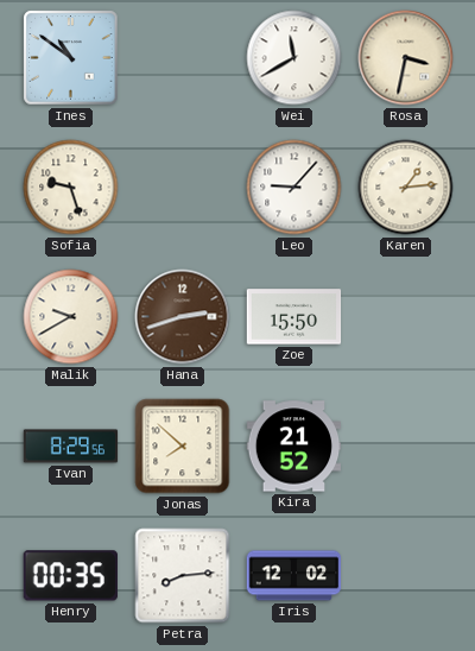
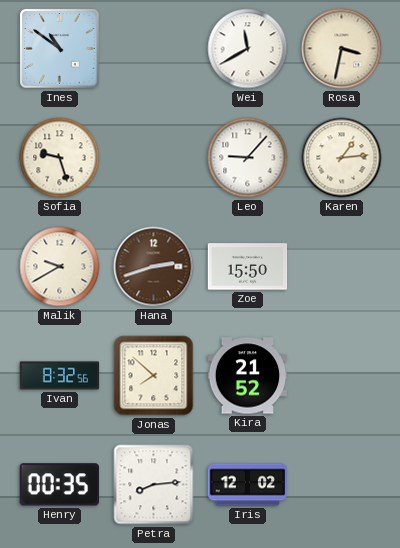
Ivan: 8:29 -> 8:32 (60, 376)
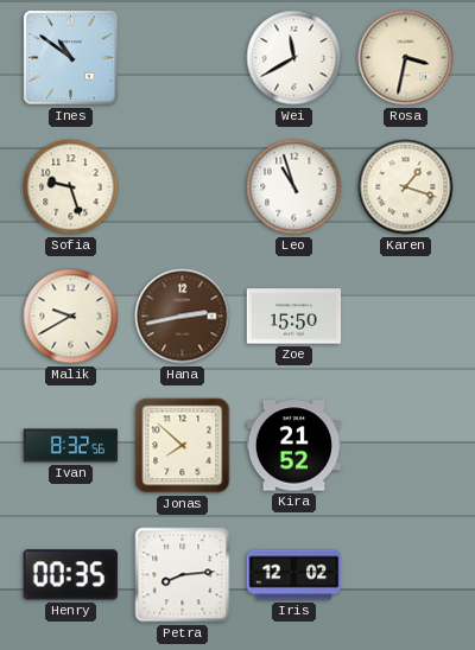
Leo: 9:07 -> 10:57 (294, 187)
Karen: 1:14 -> 1:18 (406, 187)
Hana: 2:42 -> 2:43 (183, 317)
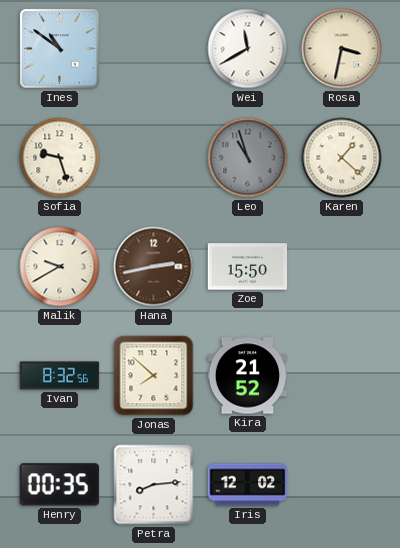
Leo dial: white -> grey (248, 158)
Karen: 1:18 -> 1:22 (342, 158)
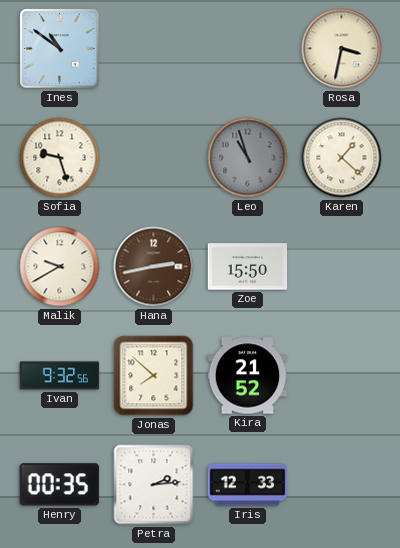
Wei: 11:40 -> none (248, 49)
Ivan: 8:32 -> 9:32 (60, 376)
Petra: 8:14 -> 2:14 (154, 485)
Iris: 12:02 -> 12:33 (248, 485)
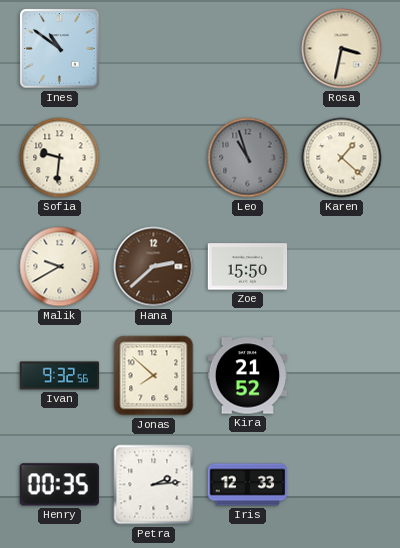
Sofia: 9:27 -> 9:31 (60, 158)
Hana: 2:43 -> 2:38 (154, 267)
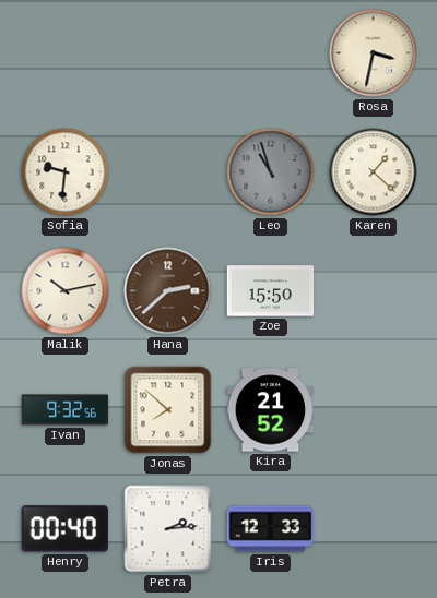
Ines: 10:51 -> none (60, 49)
Malik: 9:40 -> 10:13 (66, 291)
Henry: 00:35 -> 00:40 (64, 529)
